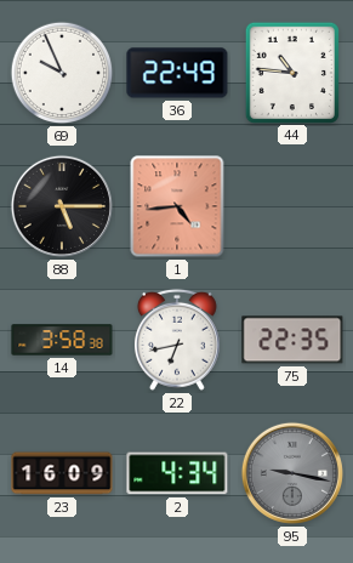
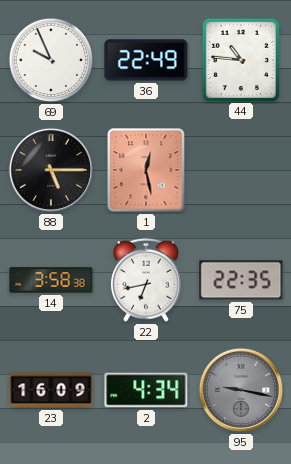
1: 4:44 -> 12:28 (146, 170)
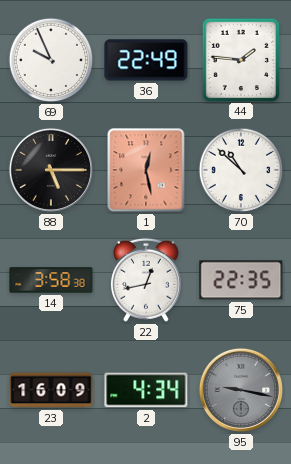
44: 10:46 -> 1:46 (240, 59)
70: none -> 10:52 (241, 170)
22: 6:43 -> 12:43 (146, 280)
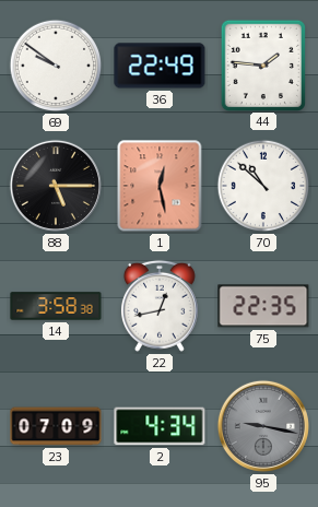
69: 9:56 -> 9:51 (56, 66)
23: 16:09 -> 07:09 (56, 426)
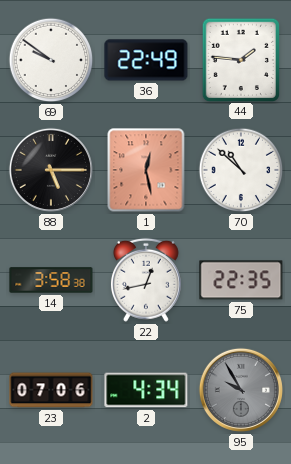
23: 07:09 -> 07:06 (51, 390)
95: 9:17 -> 9:55 (241, 390)
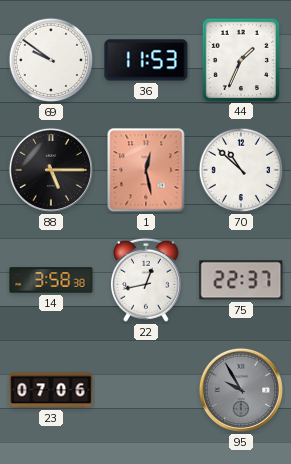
36: 22:49 -> 11:53 (146, 60)
44: 1:46 -> 1:34 (240, 59)
75: 22:35 -> 22:37 (241, 280)
2: 4:34 -> none (146, 390)
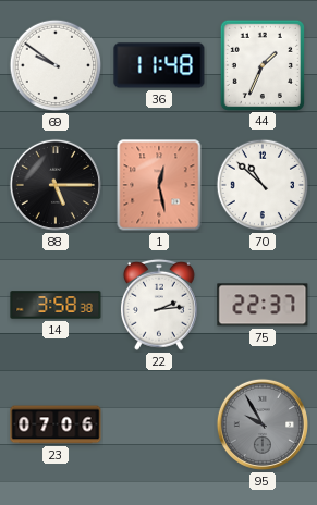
36: 11:53 -> 11:48 (159, 65)
22: 12:43 -> 2:14 (159, 305)
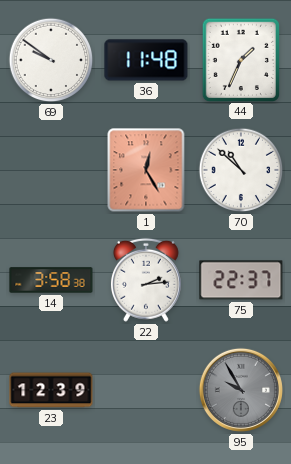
88: 5:15 -> none (56, 185)
1: 12:28 -> 12:25 (146, 170)
23: 07:06 -> 12:39 (51, 390)
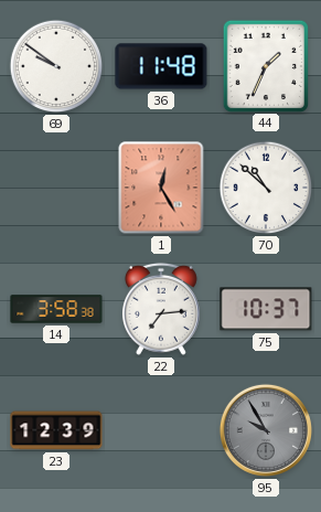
22: 2:14 -> 7:14 (161, 309)
75: 22:37 -> 10:37 (266, 309)
